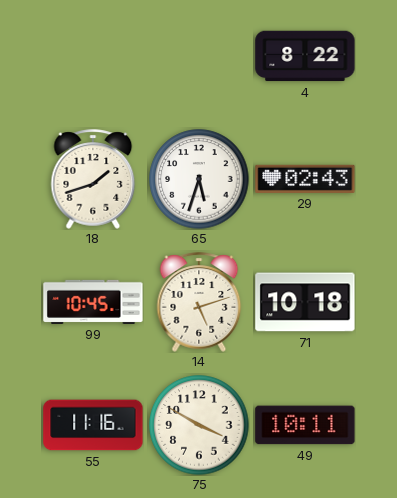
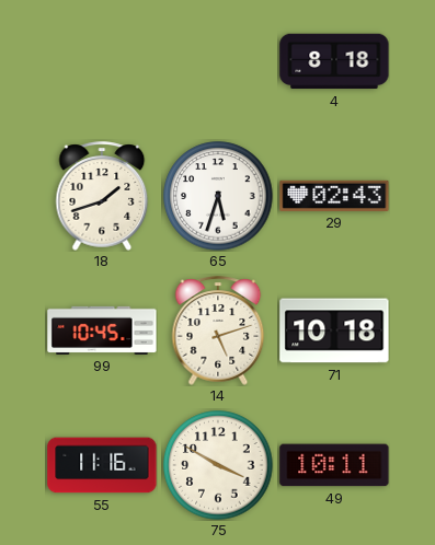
4: 8:22 -> 8:18 (334, 61)
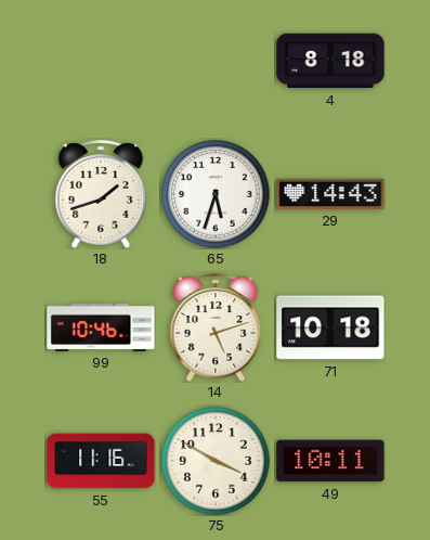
29: 02:43 -> 14:43 (330, 194)
99: 10:45 -> 10:46 (101, 327)
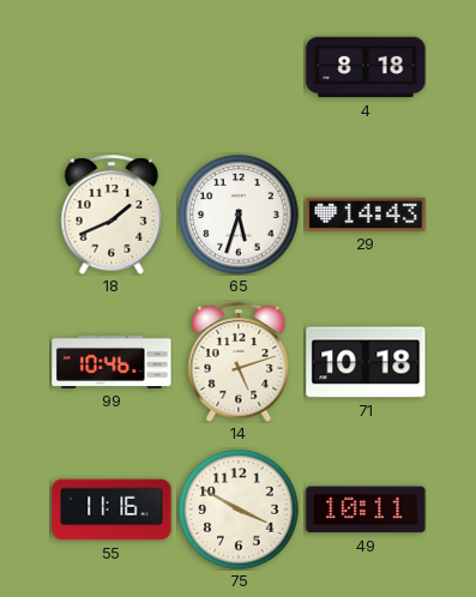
18: 1:42 -> 1:41 (112, 215)
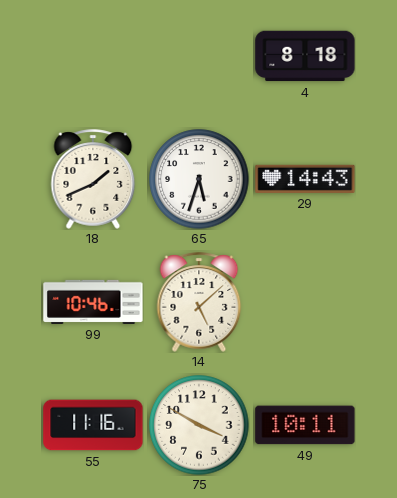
14: 5:12 -> 5:08 (199, 302)
71: 10:18 -> none (366, 362)
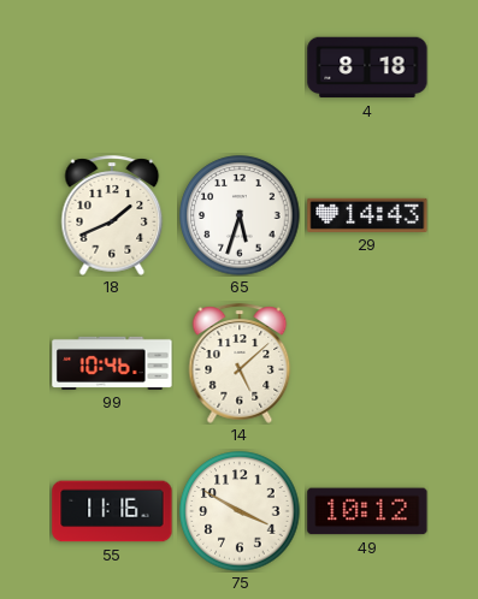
49: 10:11 -> 10:12 (367, 511)
